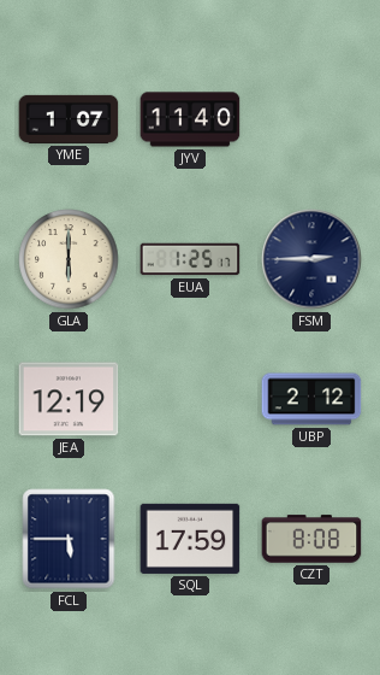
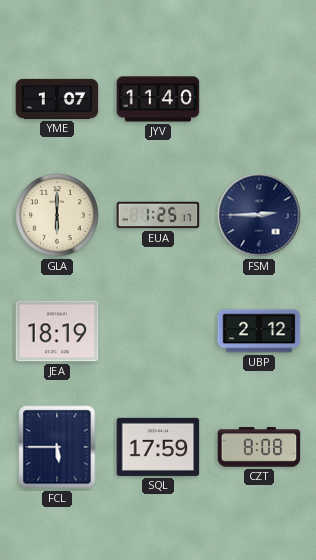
JEA: 12:19 -> 18:19 (57, 331)
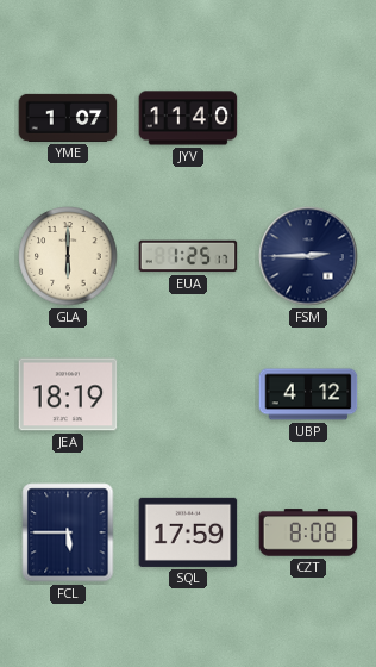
UBP: 2:12 -> 4:12 (308, 394)
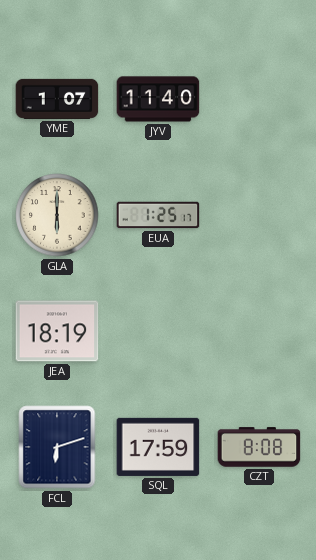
FSM: 2:45 -> none (308, 256)
UBP: 4:12 -> none (308, 394)
FCL: 5:45 -> 6:12 (57, 447)
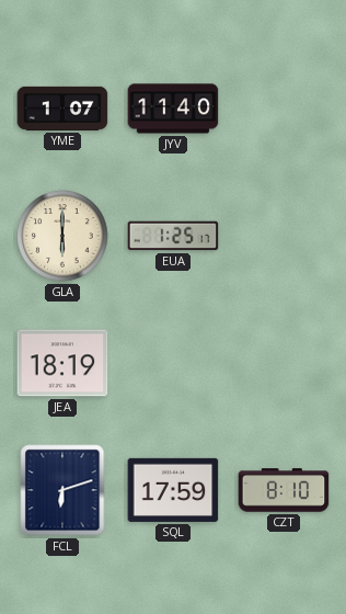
CZT: 8:08 -> 8:10 (284, 490)
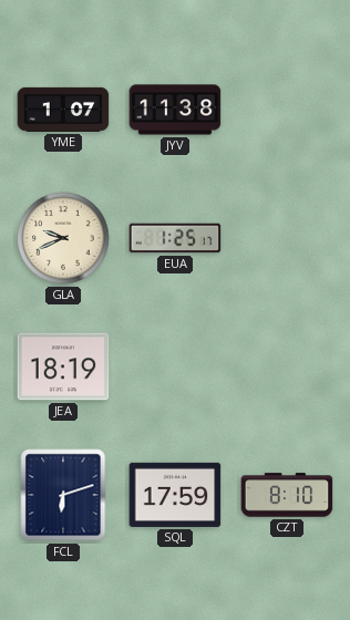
JYV: 11:40 -> 11:38 (175, 110)
GLA: 6:00 -> 9:41 (63, 238)
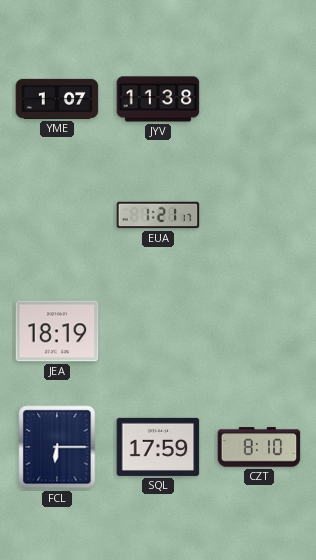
GLA: 9:41 -> none (63, 238)
EUA: 1:25 -> 1:21 (158, 215)
FCL: 6:12 -> 6:15 (57, 447)
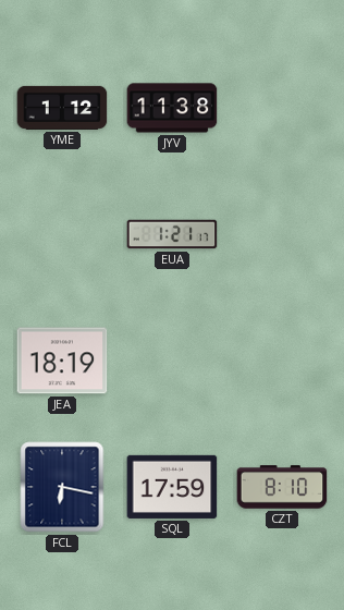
YME: 1:07 -> 1:12 (62, 108)
FCL: 6:15 -> 6:17 (62, 487)
